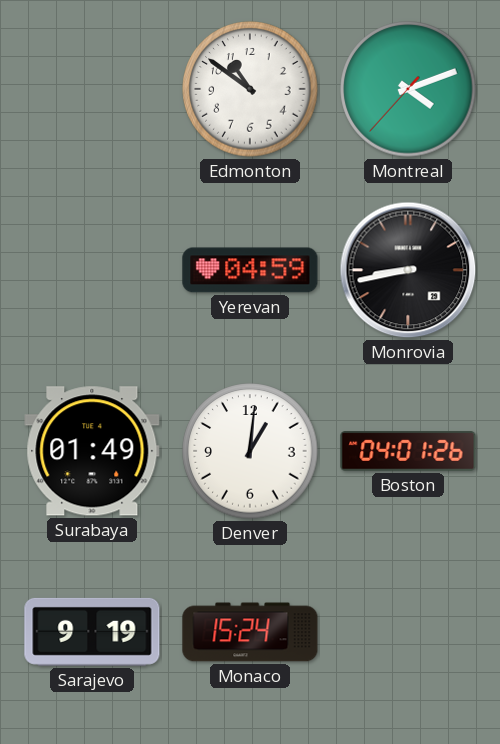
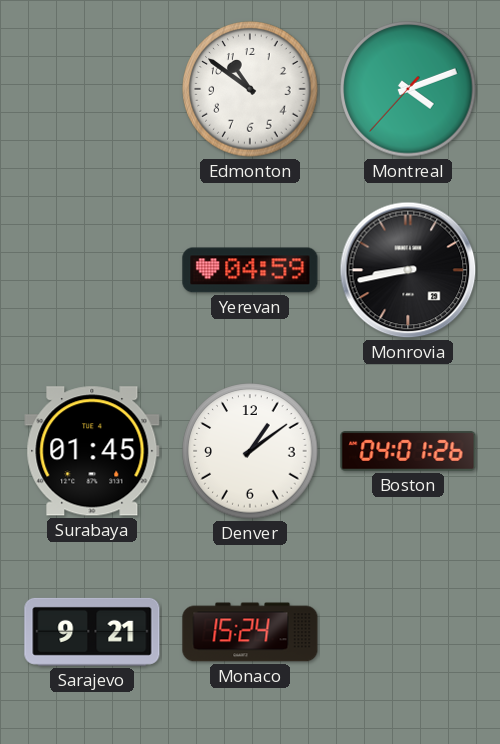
Surabaya: 01:49 -> 01:45 (92, 451)
Denver: 1:01 -> 1:09 (250, 451)
Sarajevo: 9:19 -> 9:21 (92, 632)
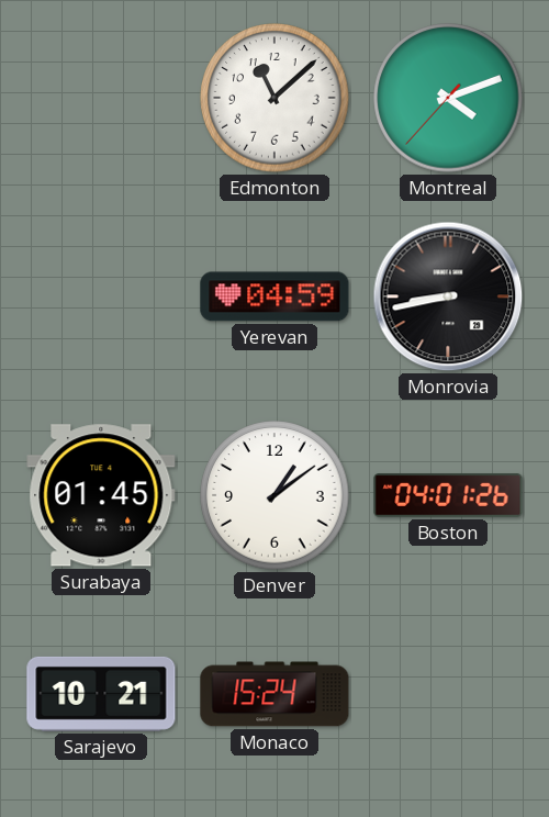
Edmonton: 10:51 -> 11:08 (274, 98)
Sarajevo: 9:21 -> 10:21 (101, 694)
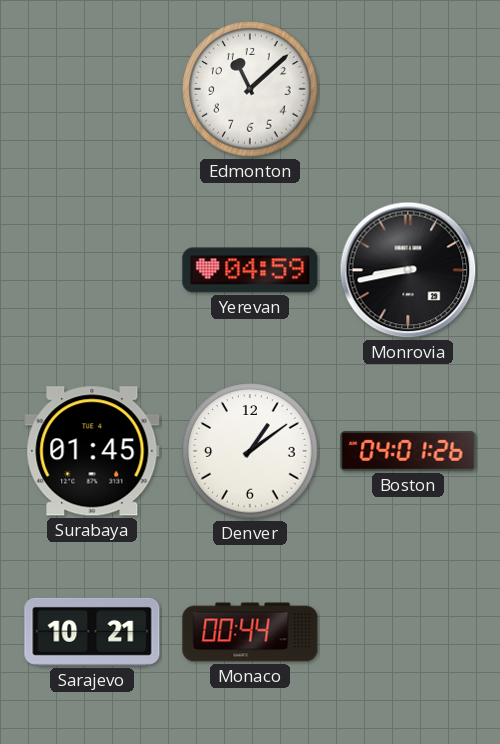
Montreal: 4:11 -> none (448, 98)
Monaco: 15:24 -> 00:44 (250, 632)
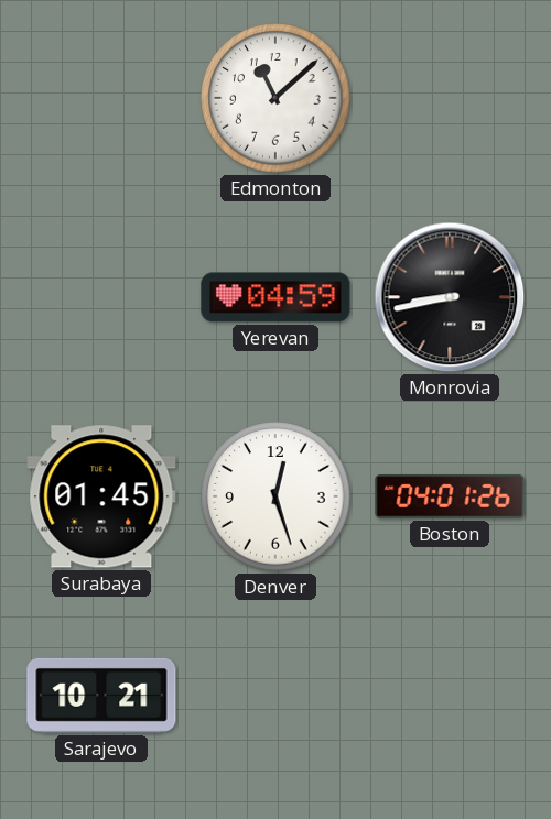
Denver: 1:09 -> 12:27 (275, 496)
Monaco: 00:44 -> none (250, 632)
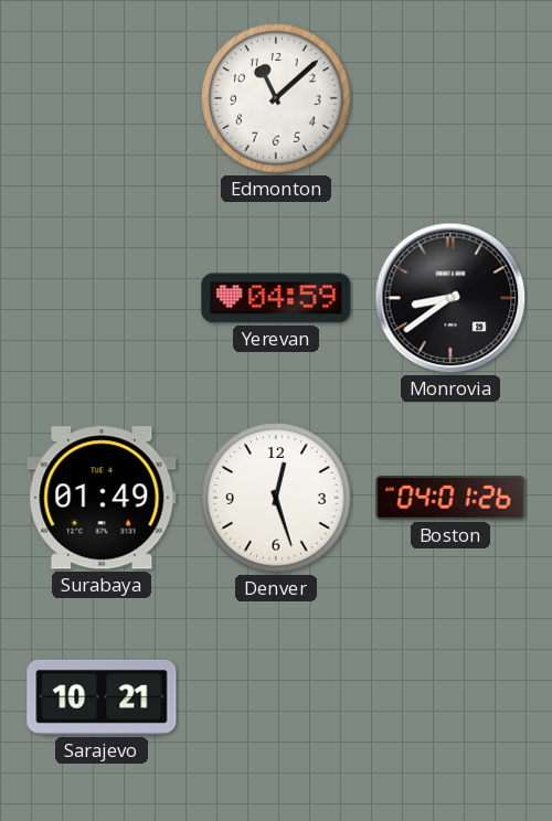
Monrovia: 8:43 -> 8:39 (450, 298)
Surabaya: 01:45 -> 01:49 (102, 498)
